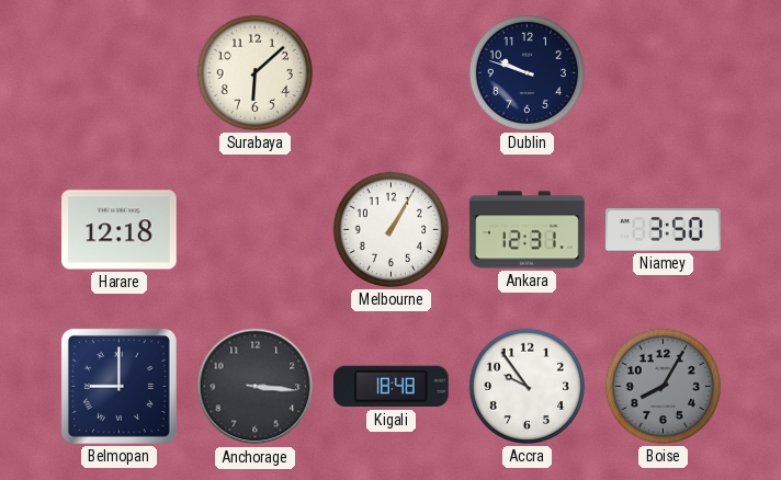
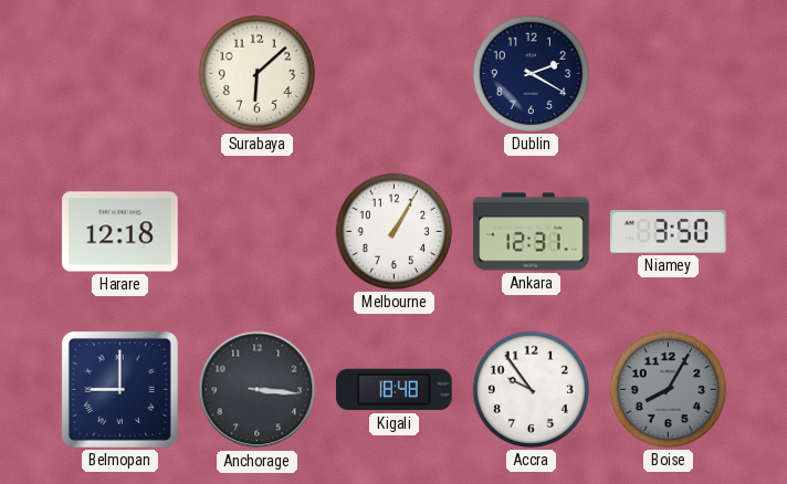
Dublin: 9:48 -> 2:20 (531, 73)
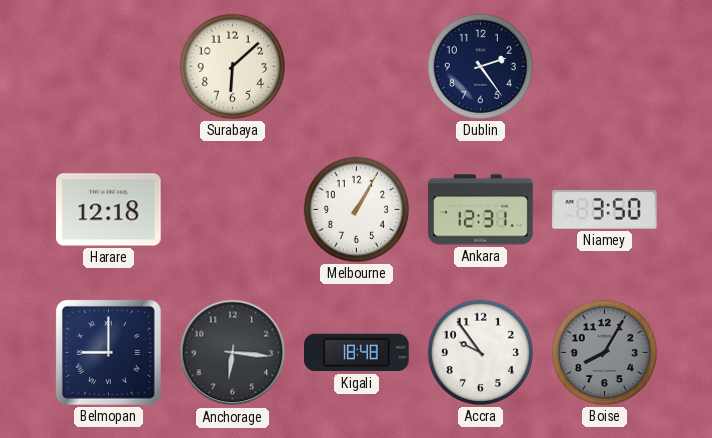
Dublin: 2:20 -> 2:24 (480, 66)
Anchorage: 3:16 -> 6:16 (233, 353)
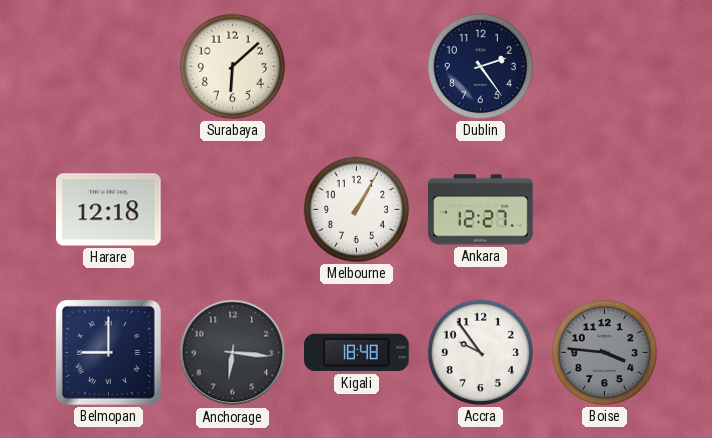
Ankara: 12:31 -> 12:27 (481, 210)
Niamey: 3:50 -> none (605, 210)
Boise: 8:05 -> 3:46 (604, 352)
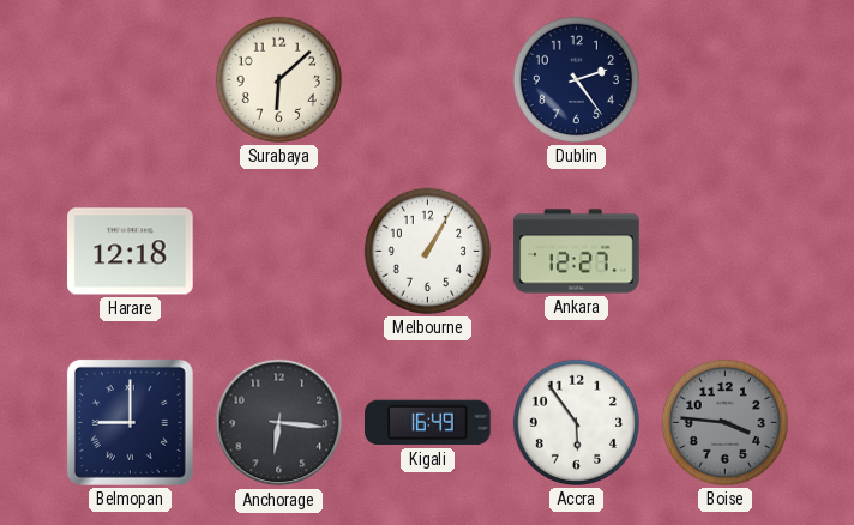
Kigali: 18:48 -> 16:49 (428, 423)
Accra: 9:54 -> 5:54 (576, 422)
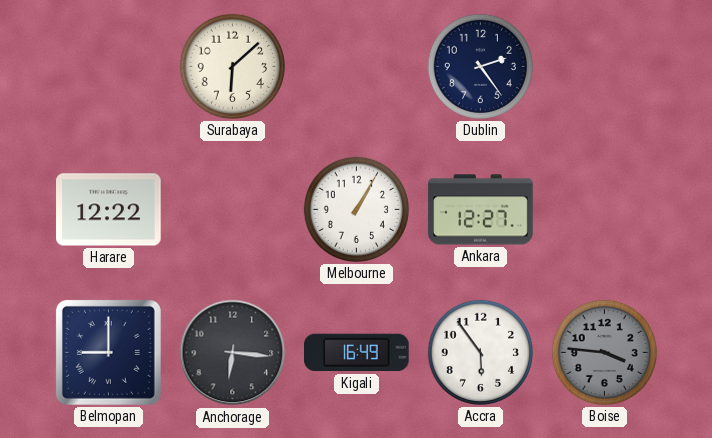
Harare: 12:18 -> 12:22 (109, 210)
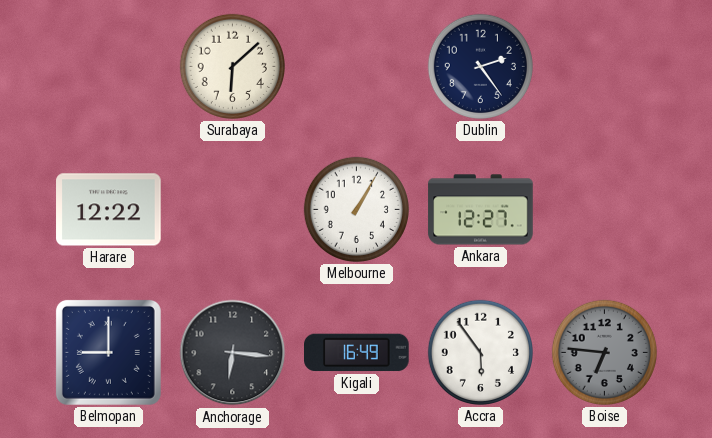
Boise: 3:46 -> 6:46 (604, 352)
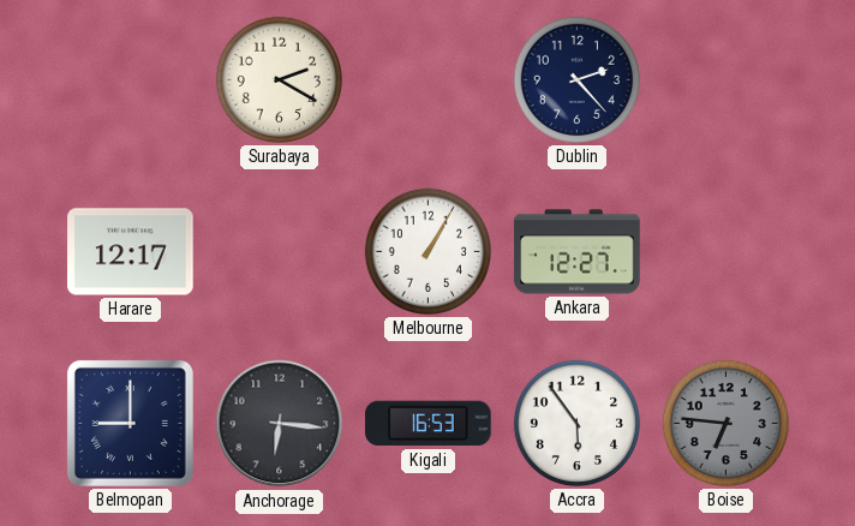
Surabaya: 6:08 -> 2:20 (279, 79)
Dublin: 2:24 -> 2:23 (576, 79)
Harare: 12:22 -> 12:17 (131, 252)
Kigali: 16:49 -> 16:53 (429, 424)
